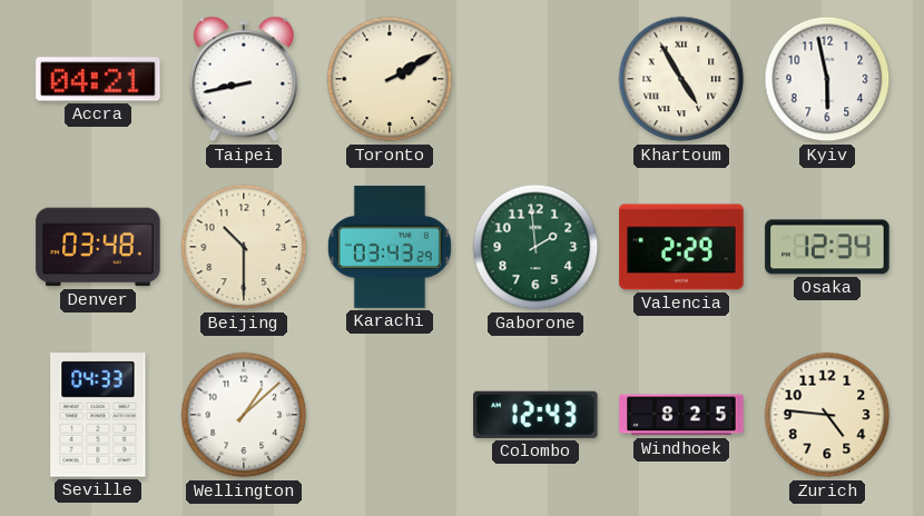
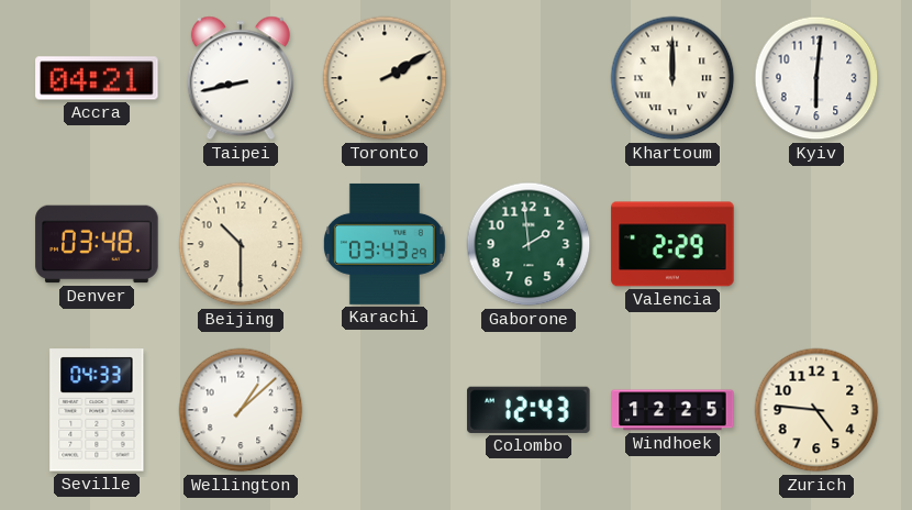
Khartoum: 4:55 -> 12:00 (672, 78)
Kyiv: 5:58 -> 6:01 (816, 78)
Osaka: 12:34 -> none (827, 247)
Windhoek: 8:25 -> 12:25 (672, 410)
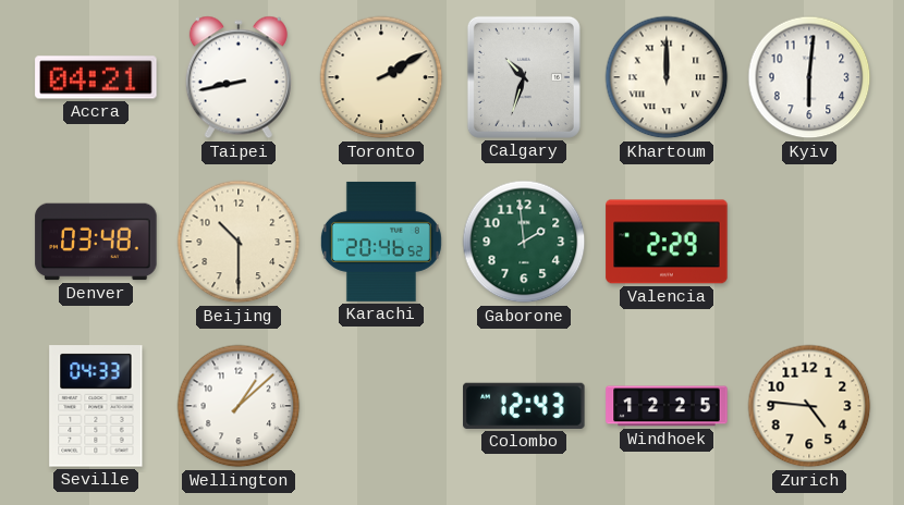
Calgary: none -> 10:33 (524, 77)
Karachi: 03:43 -> 20:46 (381, 242)
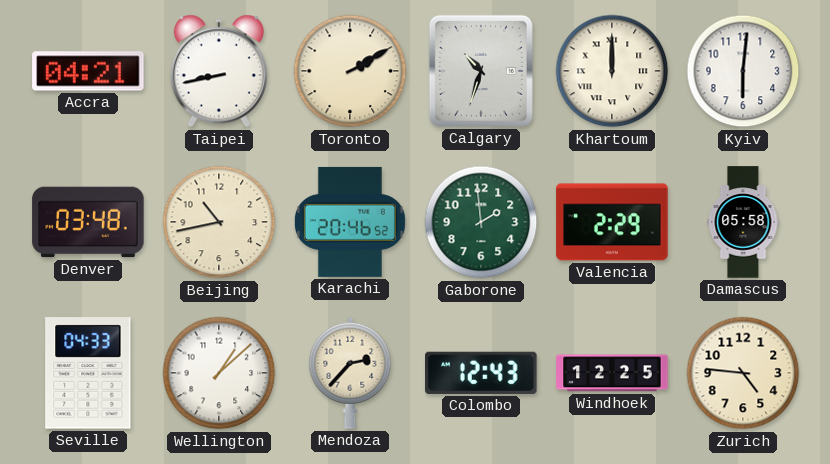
Beijing: 10:30 -> 10:43 (219, 222)
Damascus: none -> 05:58 (743, 222)
Mendoza: none -> 2:37 (350, 373)
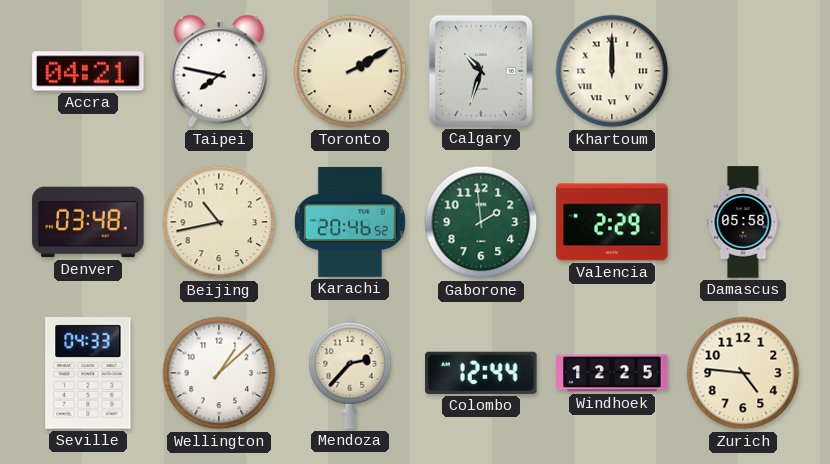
Taipei: 8:43 -> 7:47 (219, 71)
Kyiv: 6:01 -> none (743, 71)
Colombo: 12:43 -> 12:44 (481, 373)
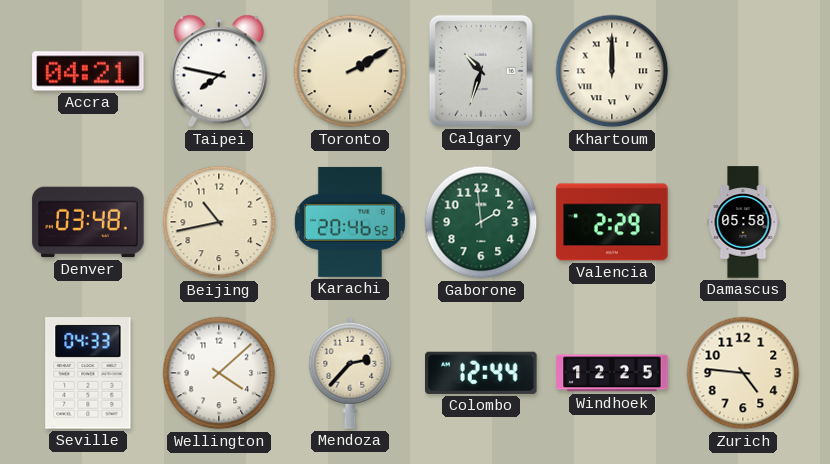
Wellington: 1:08 -> 4:08 (219, 373)
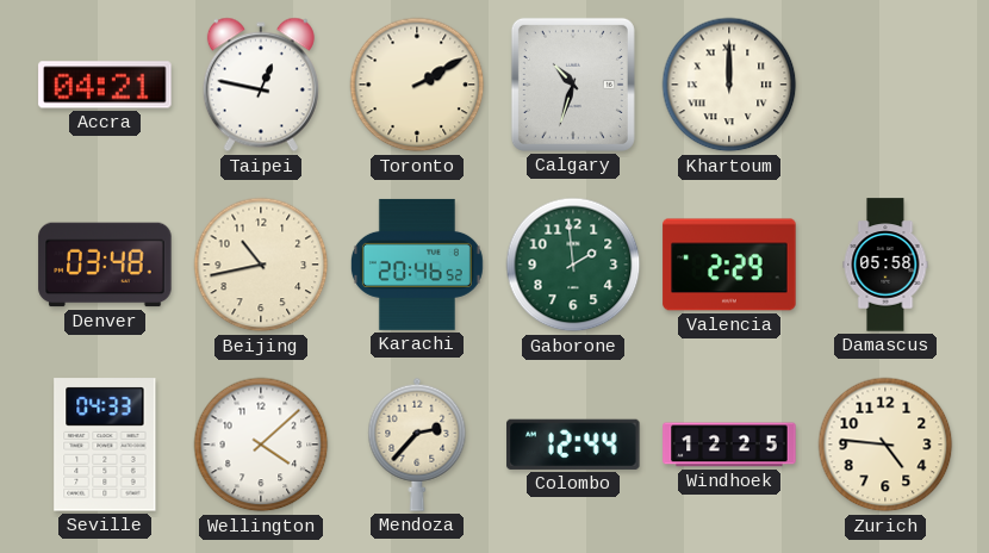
Taipei: 7:47 -> 12:47 (261, 85)
